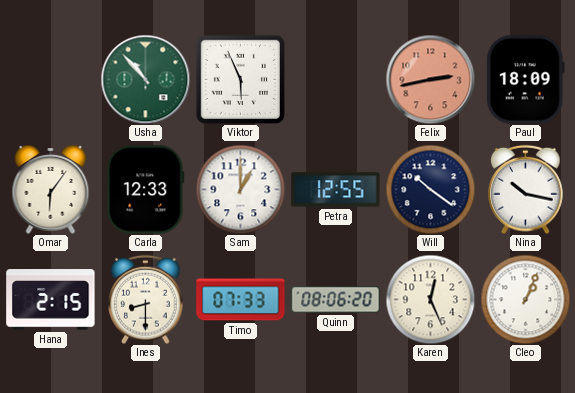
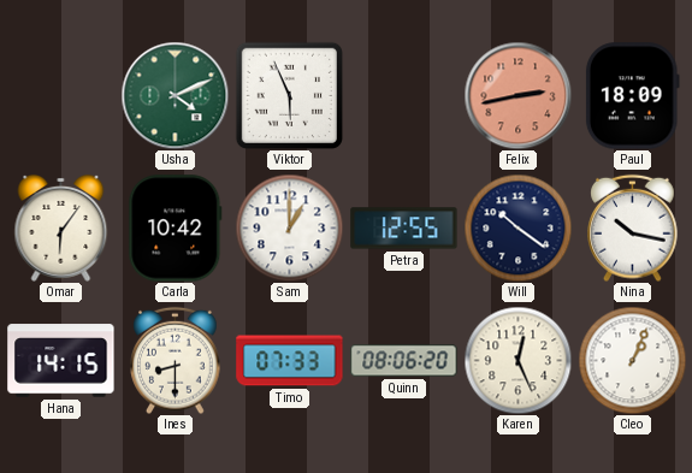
Usha: 10:53 -> 4:11 (175, 95)
Carla: 12:33 -> 10:42 (176, 229)
Hana: 2:15 -> 14:15 (61, 361)
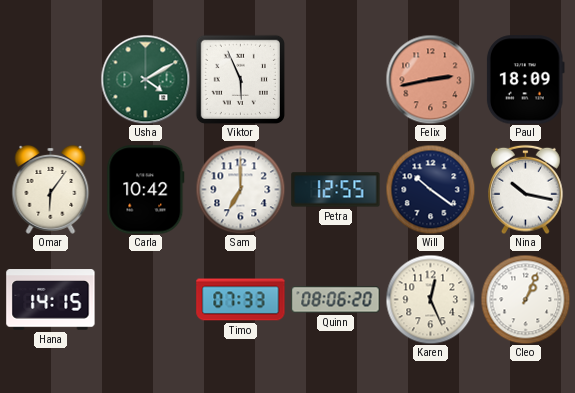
Usha: 4:11 -> 4:10 (145, 79)
Sam: 1:00 -> 7:00 (240, 189)
Ines: 8:30 -> none (176, 360)
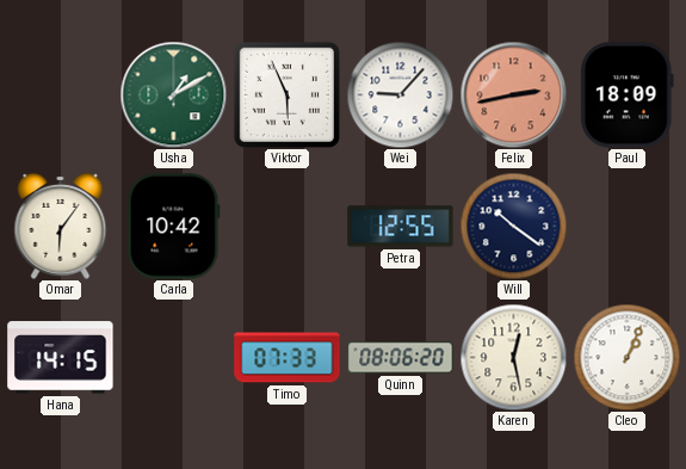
Usha: 4:10 -> 1:10 (173, 94)
Wei: none -> 9:07 (400, 94)
Sam: 7:00 -> none (240, 189)
Nina: 10:17 -> none (526, 189)
Karen: 12:26 -> 12:28 (513, 357)
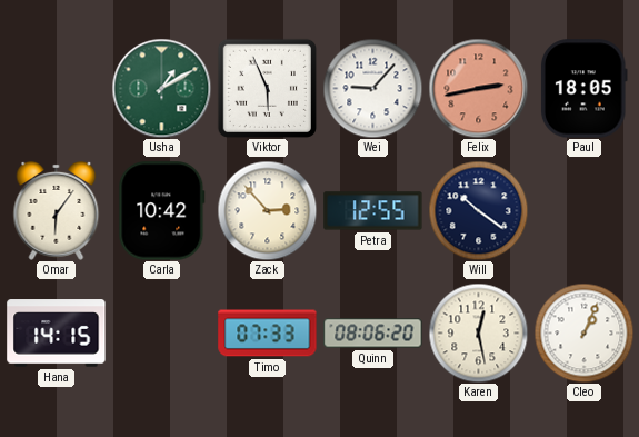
Paul: 18:09 -> 18:05 (583, 89)
Zack: none -> 2:53 (267, 210)
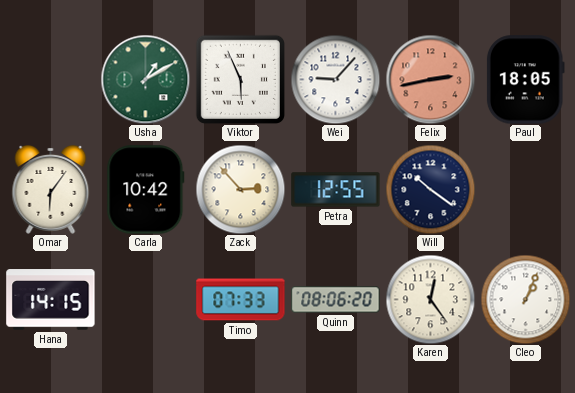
Karen: 12:28 -> 12:24 (430, 299)
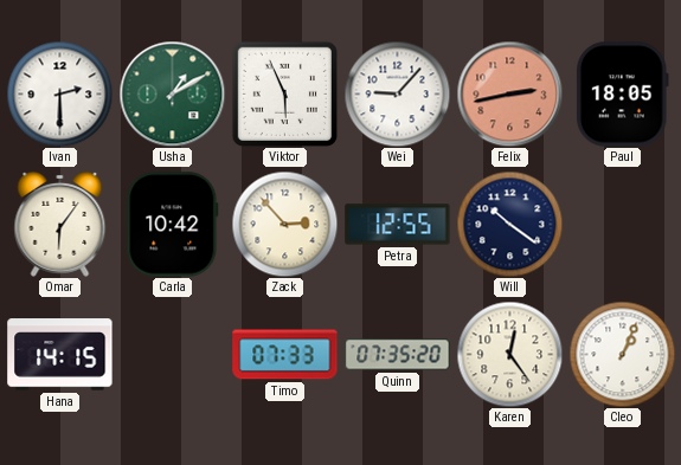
Ivan: none -> 2:30 (59, 93)
Quinn: 08:06 -> 07:35 (398, 355)
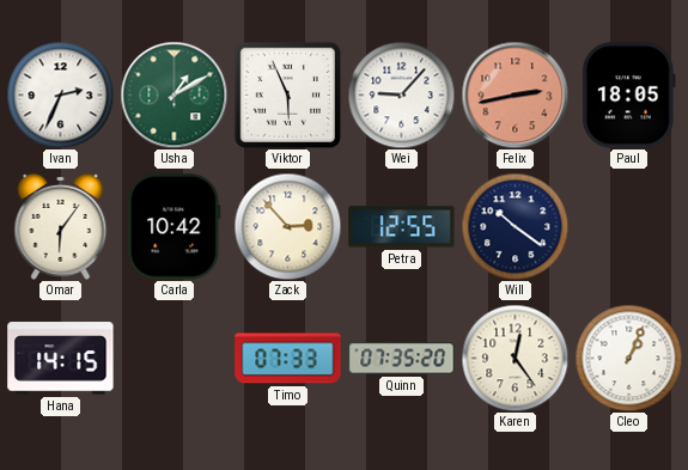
Ivan: 2:30 -> 2:34 (60, 94)
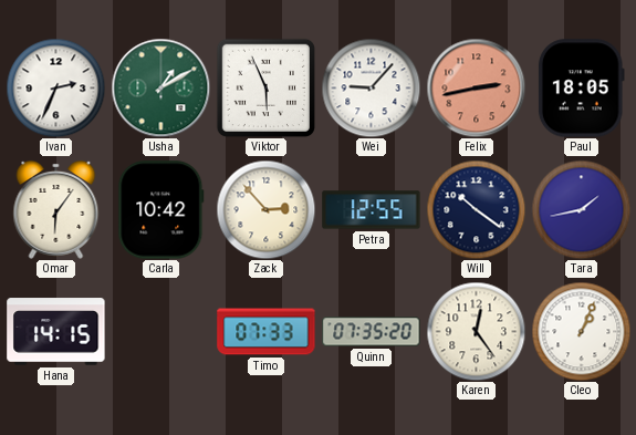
Tara: none -> 1:43 (581, 209)
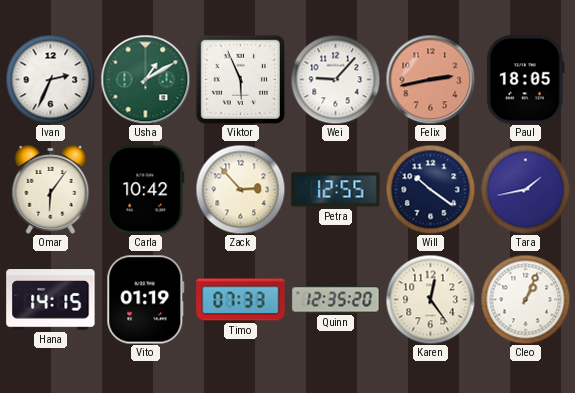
Vito: none -> 01:19 (146, 300)
Quinn: 07:35 -> 12:35 (336, 300)
